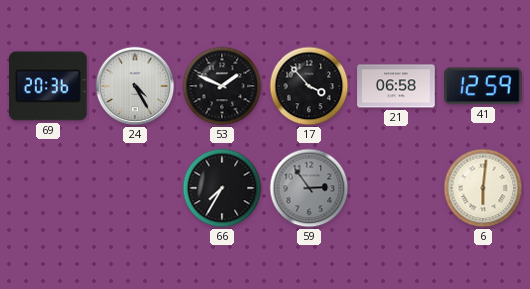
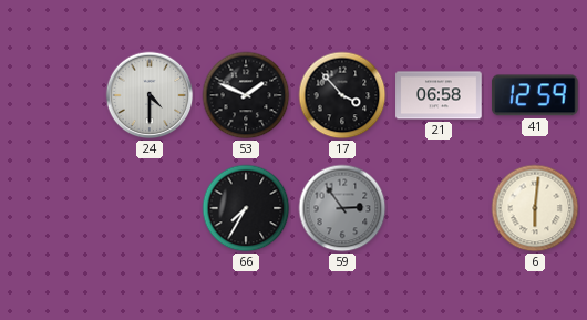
69: 20:36 -> none (49, 86)
24: 4:25 -> 4:30 (150, 95)
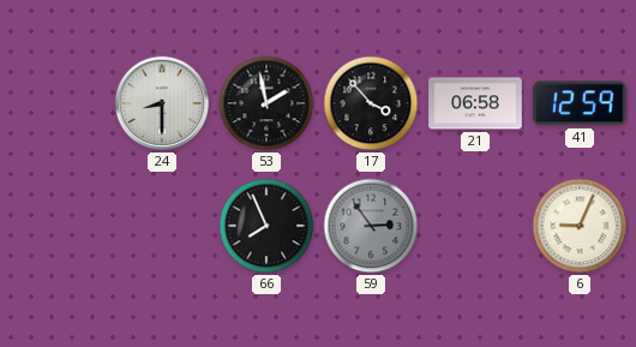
24: 4:30 -> 8:30 (162, 103)
53: 1:49 -> 1:58 (266, 103)
66: 7:35 -> 7:56 (266, 226)
6: 6:01 -> 9:04 (580, 226)
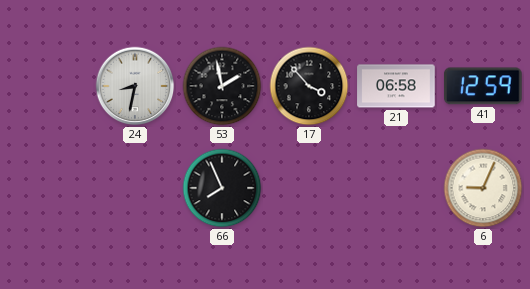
24: 8:30 -> 8:32 (135, 86)
59: 2:54 -> none (371, 226)
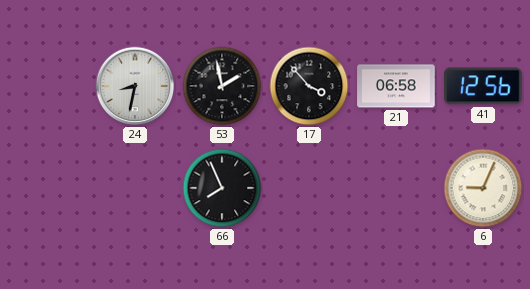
41: 12:59 -> 12:56 (483, 86)
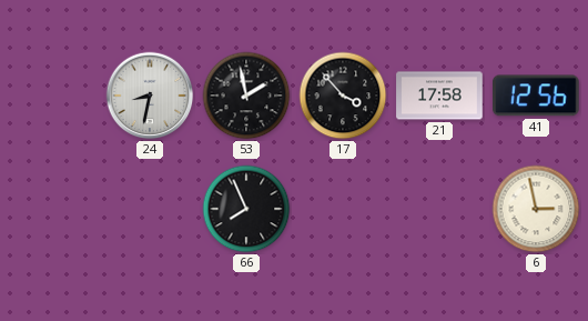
21: 06:58 -> 17:58 (439, 96)
6: 9:04 -> 2:58 (536, 209)
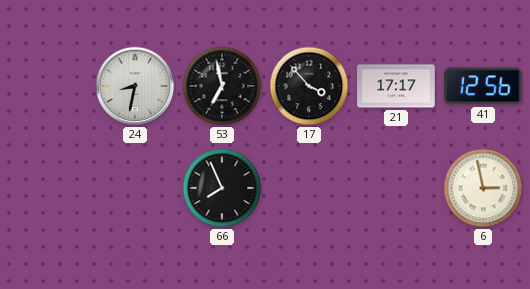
53: 1:58 -> 6:58 (222, 86)
21: 17:58 -> 17:17 (396, 86)
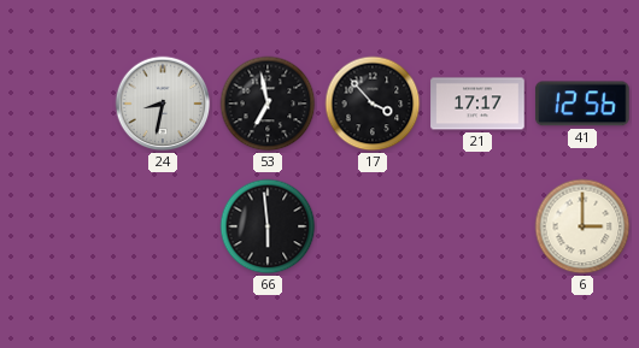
66: 7:56 -> 5:59 (268, 226)
6: 2:58 -> 3:00 (582, 226)
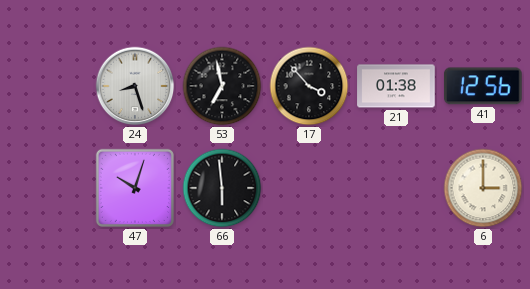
24: 8:32 -> 8:27 (135, 86)
21: 17:17 -> 01:38 (396, 86)
47: none -> 10:03 (135, 188)
